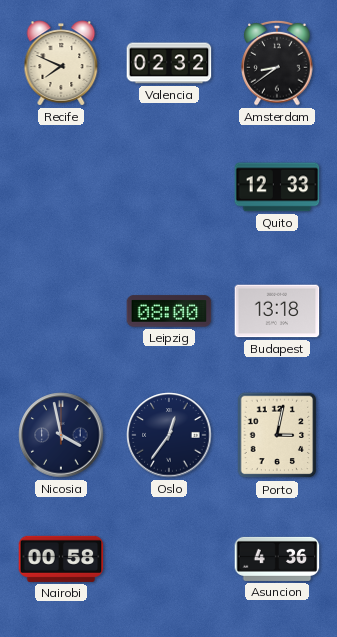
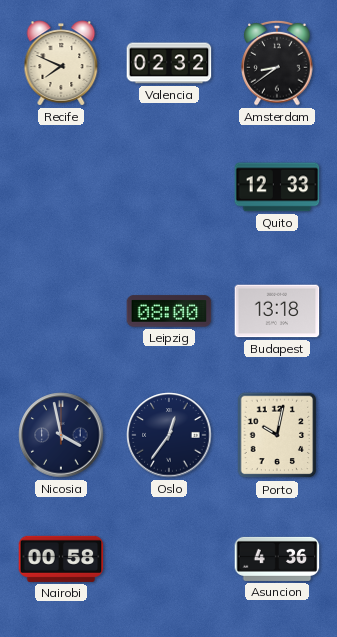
Porto: 3:02 -> 10:02 (277, 435)
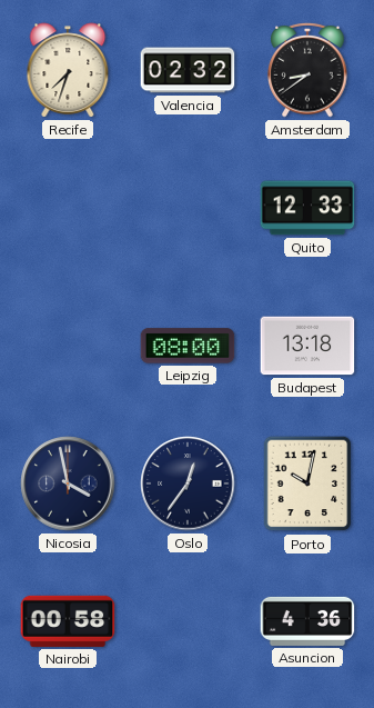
Recife: 7:49 -> 7:33 (68, 70)
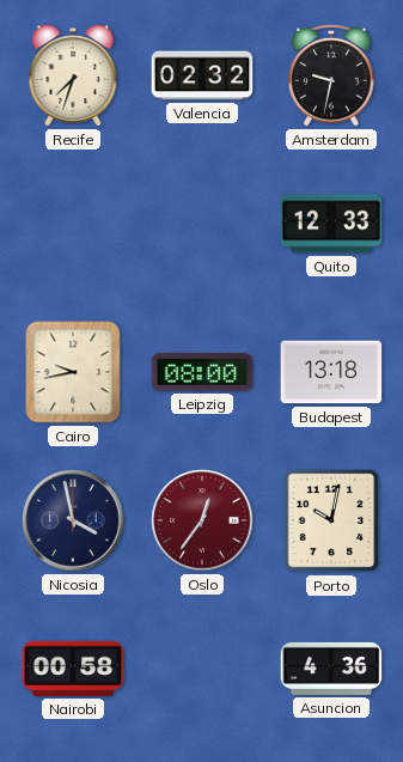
Amsterdam: 8:39 -> 9:32 (331, 75)
Cairo: none -> 9:43 (73, 372)
Oslo dial: navy -> burgundy (202, 520)
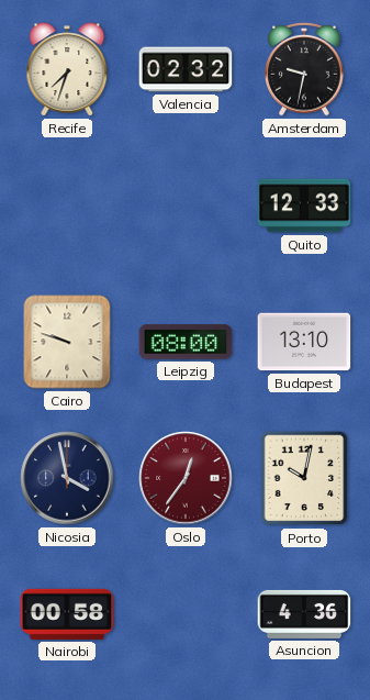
Cairo: 9:43 -> 9:48 (67, 342)
Budapest: 13:18 -> 13:10 (304, 342)
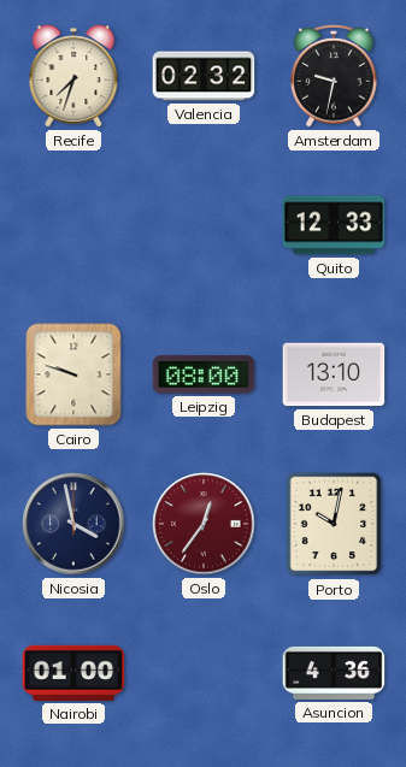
Nairobi: 00:58 -> 01:00 (73, 673)
